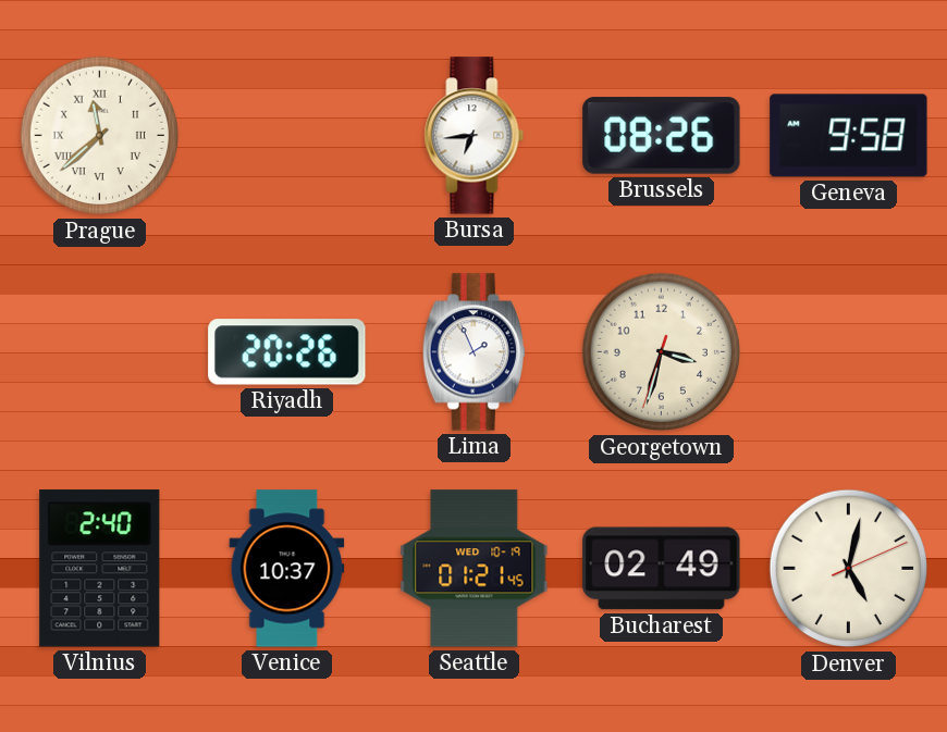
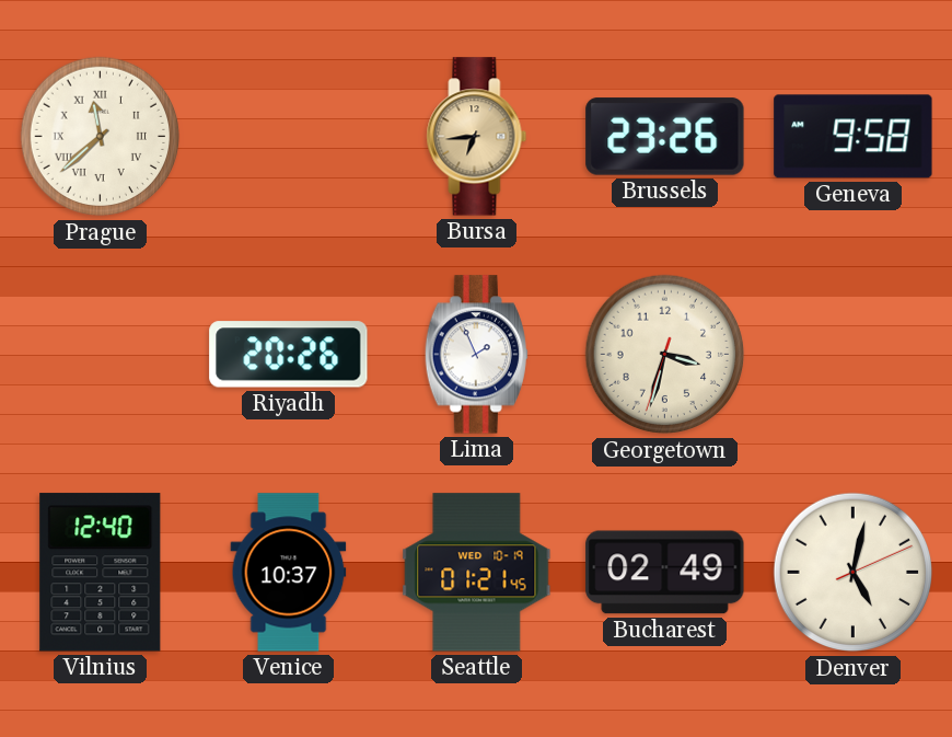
Bursa dial: white -> champagne (477, 137)
Brussels: 08:26 -> 23:26 (665, 137)
Vilnius: 2:40 -> 12:40 (101, 573)
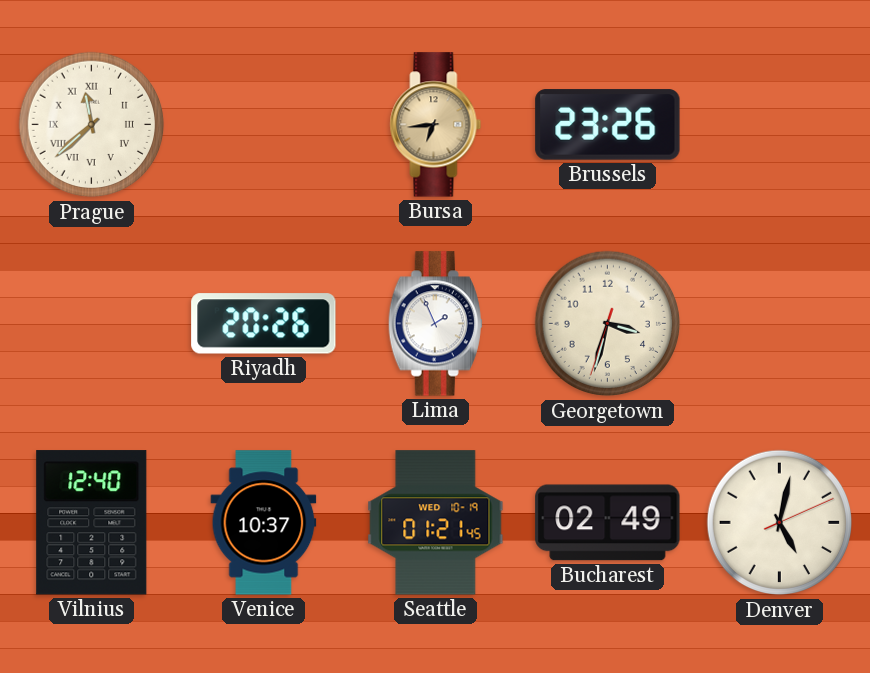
Geneva: 9:58 -> none (854, 137)
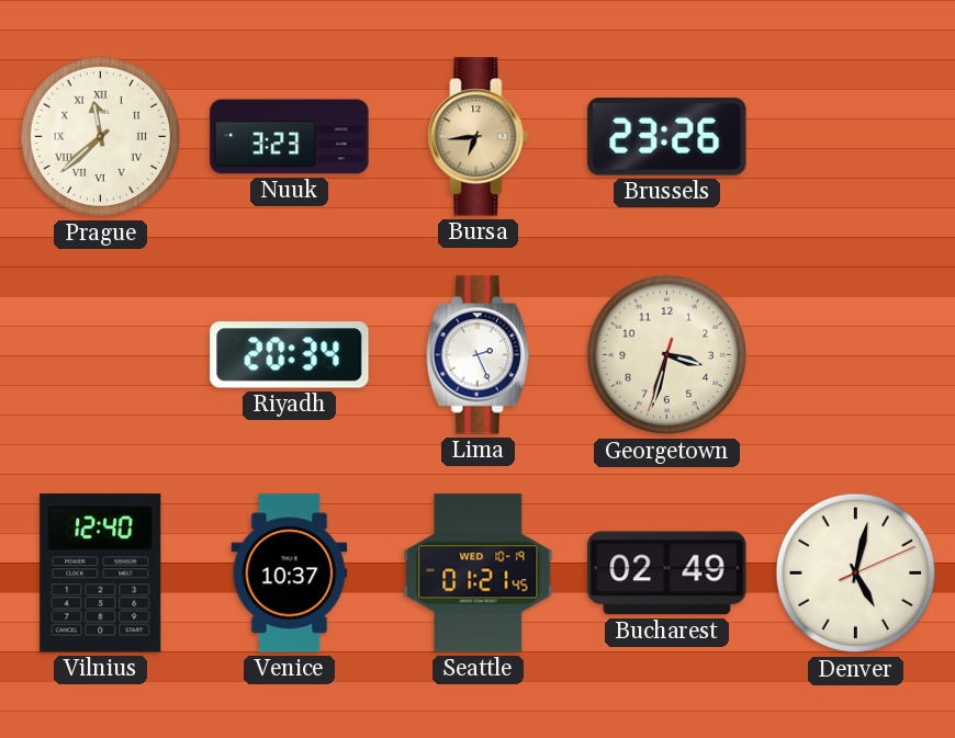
Nuuk: none -> 3:23 (290, 137)
Riyadh: 20:26 -> 20:34 (290, 355)
Lima: 1:56 -> 2:26 (477, 355)
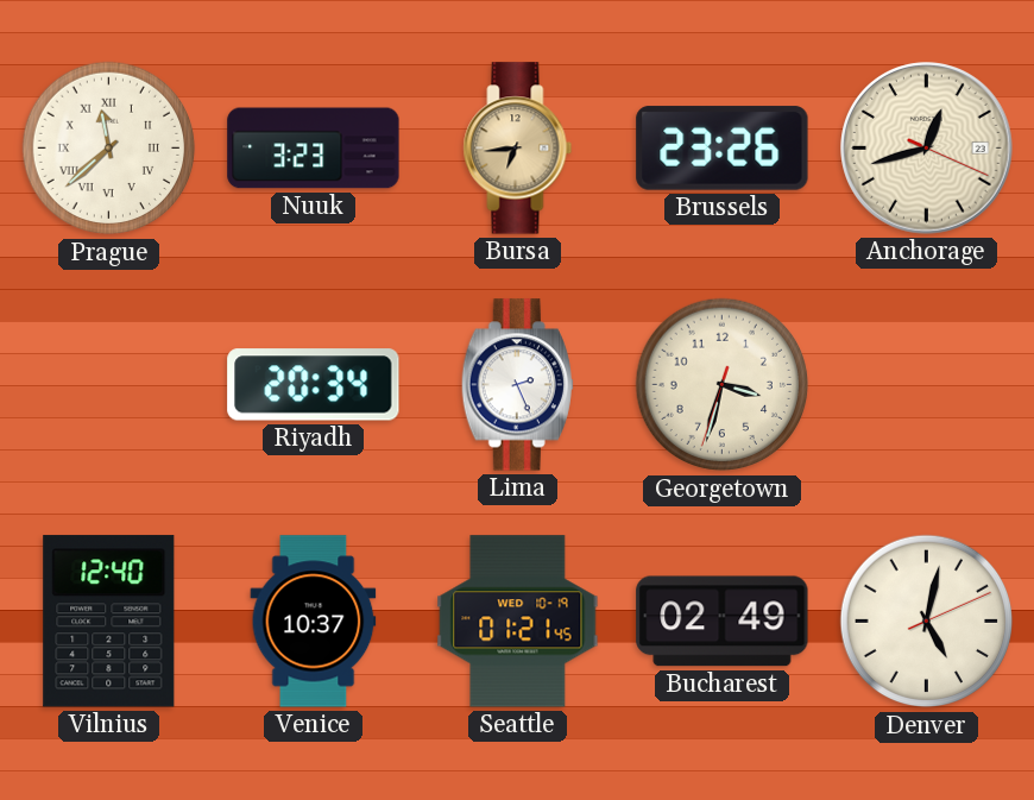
Anchorage: none -> 12:42 (927, 149)
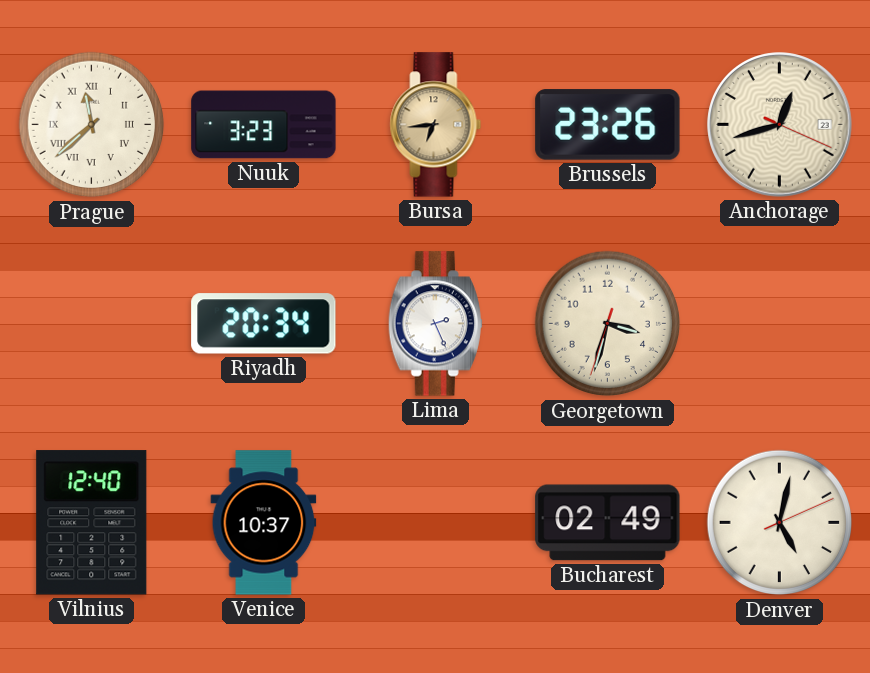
Seattle: 01:21 -> none (518, 622)
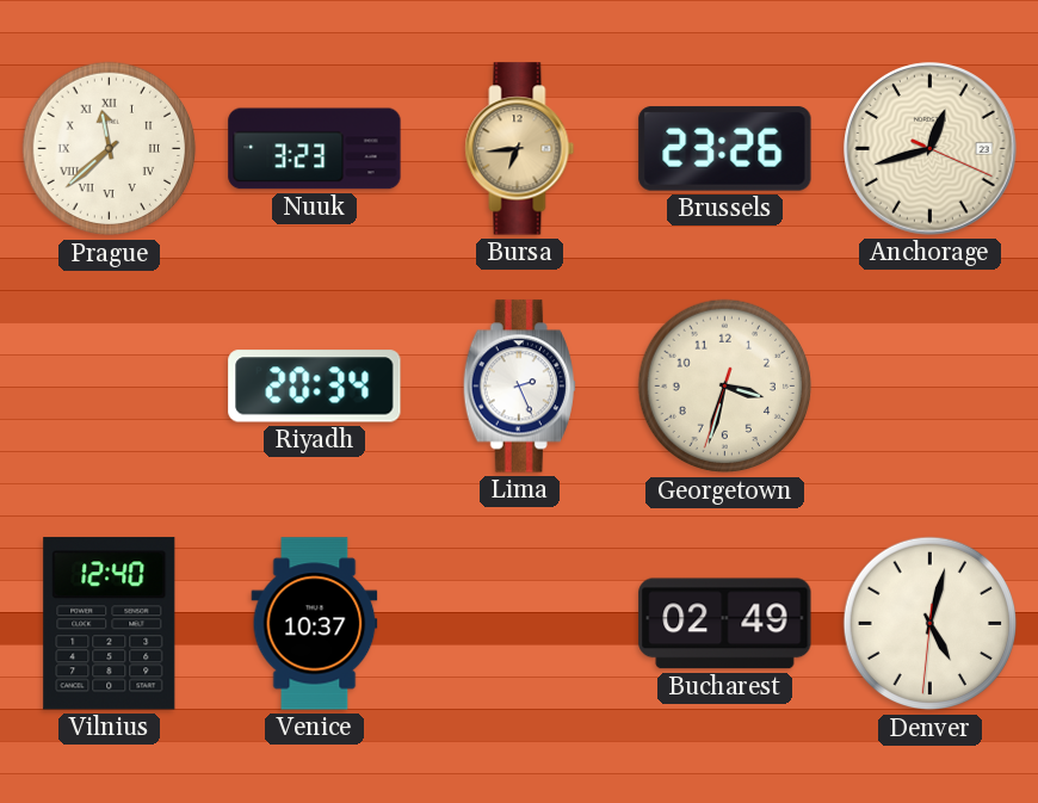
Denver: 5:02:11 -> 5:02:31 (931, 624)
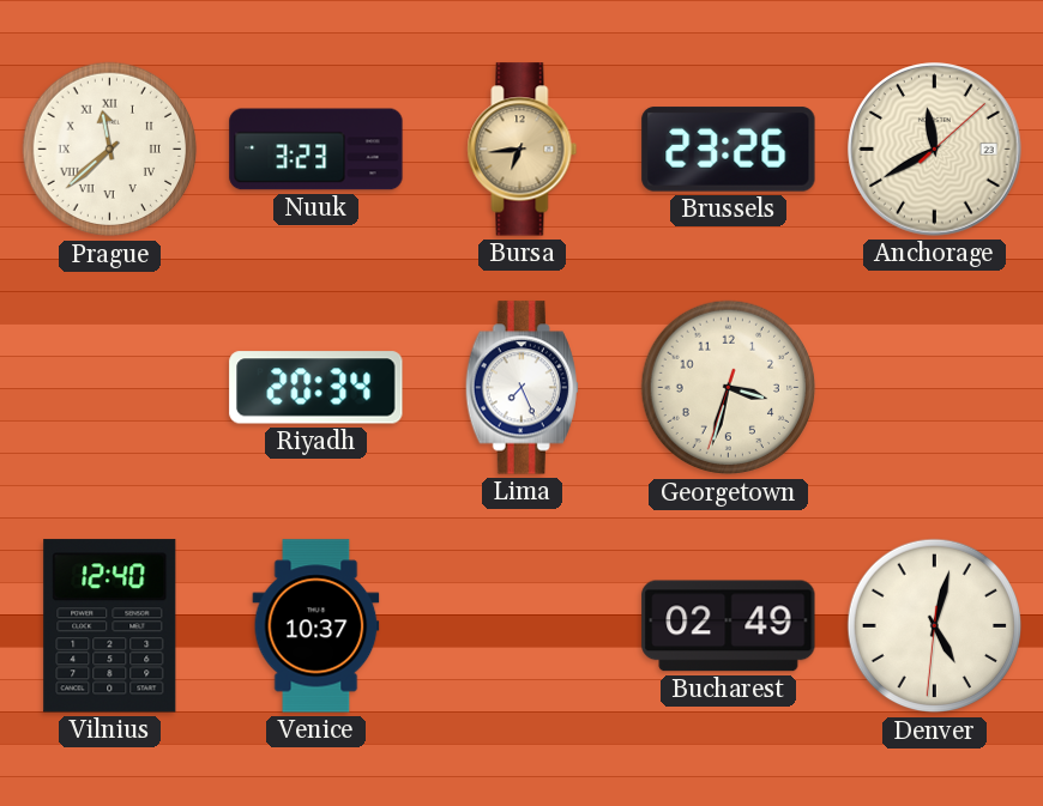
Anchorage: 12:42 -> 11:40 (935, 150)
Lima: 2:26 -> 7:26 (521, 388)
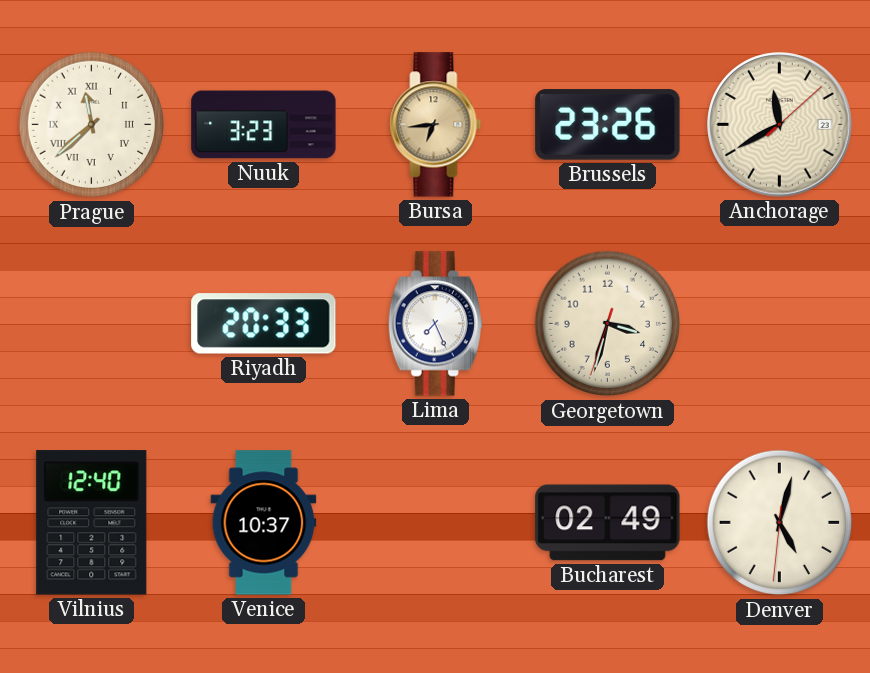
Riyadh: 20:34 -> 20:33 (264, 324)
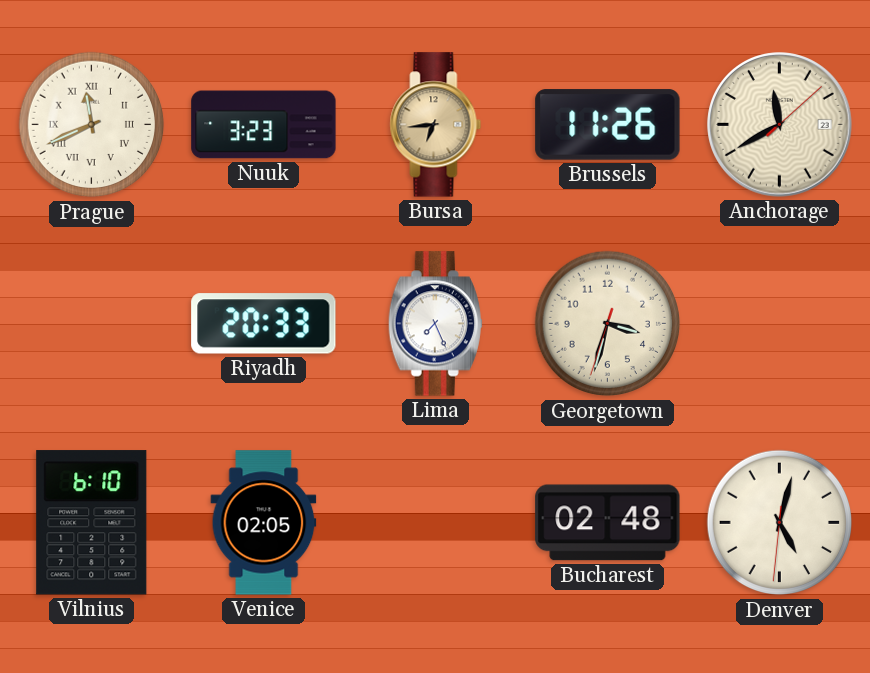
Prague: 11:38 -> 11:41 (92, 125)
Brussels: 23:26 -> 11:26 (608, 125)
Vilnius: 12:40 -> 6:10 (92, 523)
Venice: 10:37 -> 02:05 (264, 523)
Bucharest: 02:49 -> 02:48 (608, 523)
